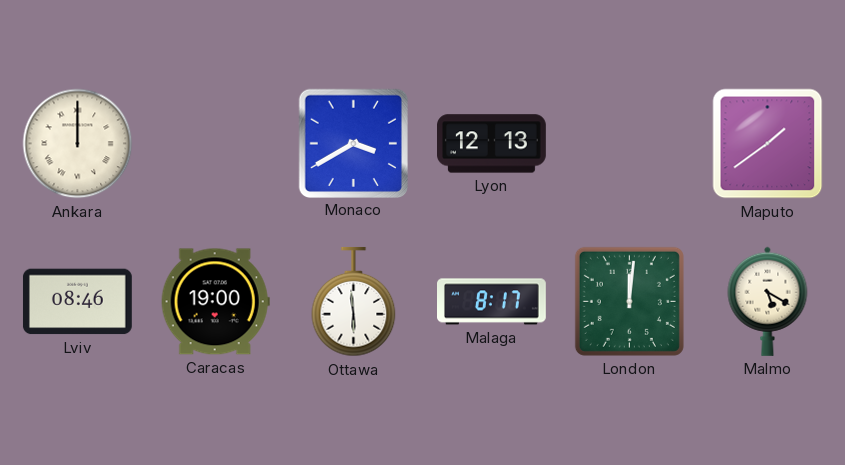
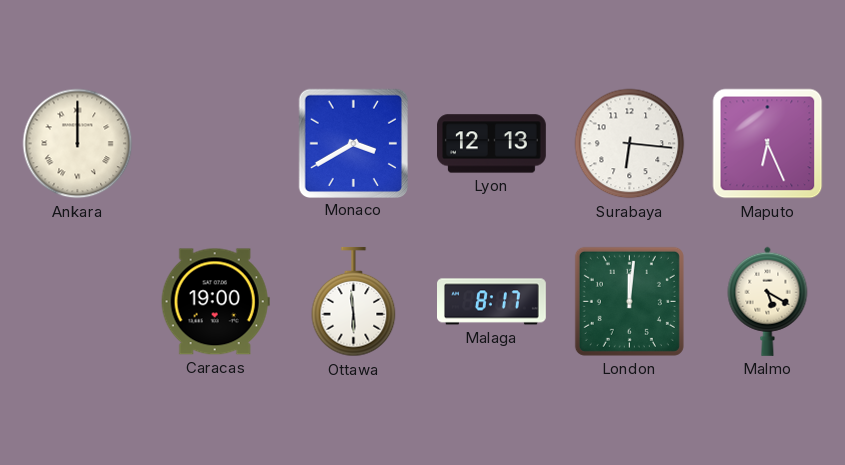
Surabaya: none -> 6:16 (630, 144)
Maputo: 1:39 -> 6:26 (768, 144)
Lviv: 08:46 -> none (77, 302)
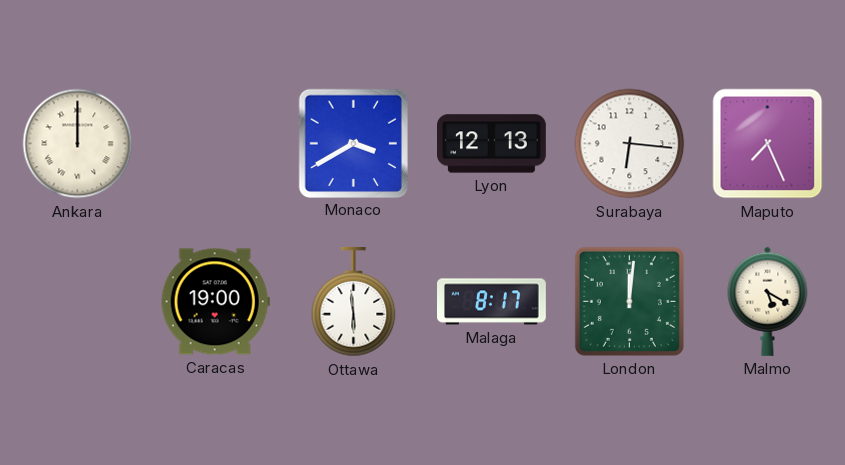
Maputo: 6:26 -> 7:26 (768, 144)
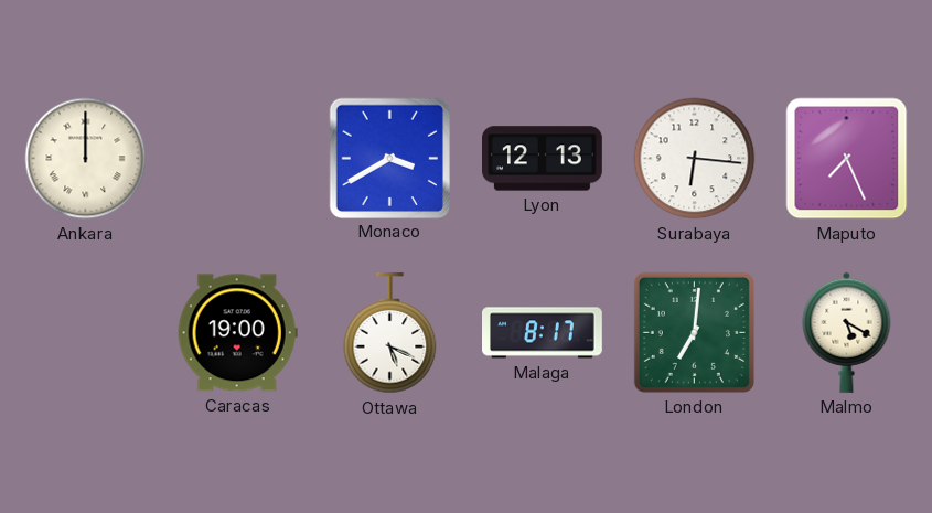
Ottawa: 5:59 -> 5:19 (390, 333)
London: 12:01 -> 7:01 (694, 332)
